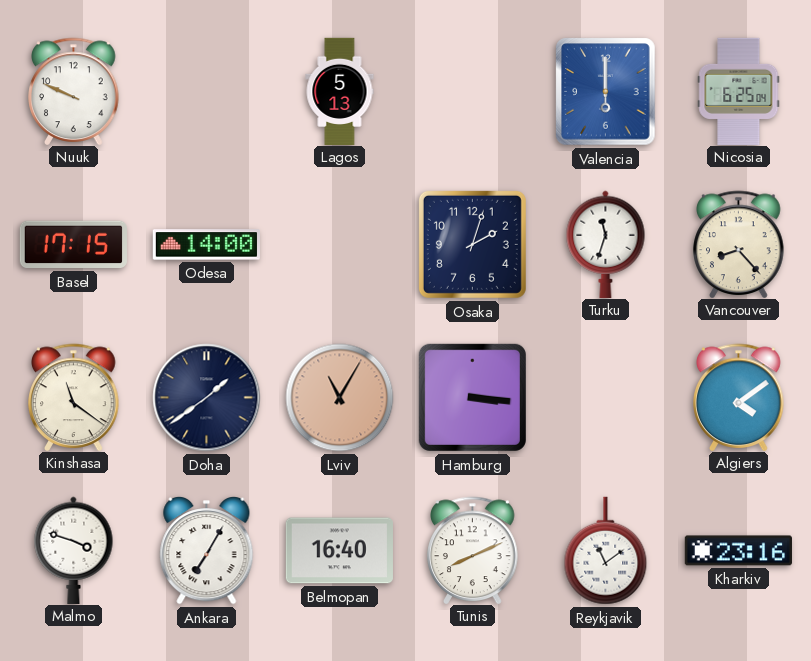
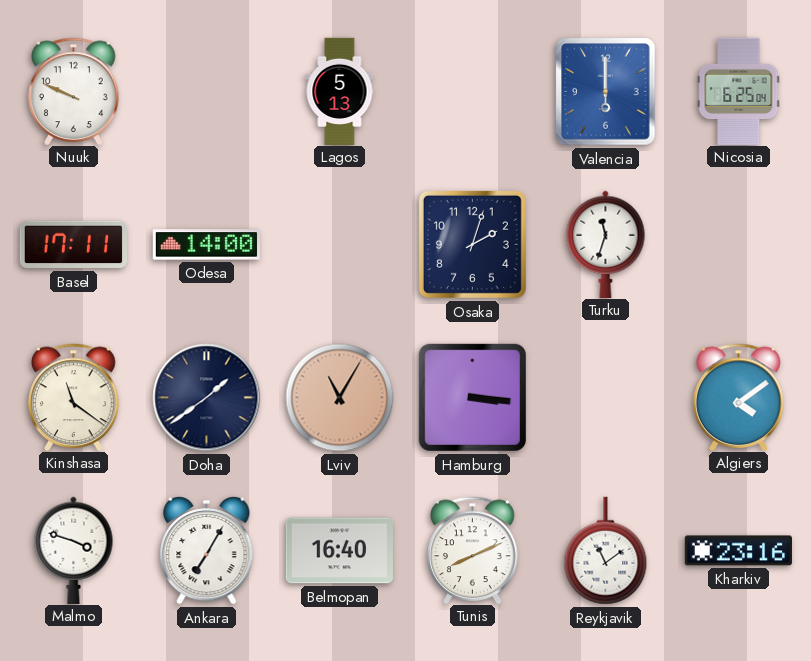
Basel: 17:15 -> 17:11 (73, 245)
Vancouver: 8:23 -> none (739, 244)
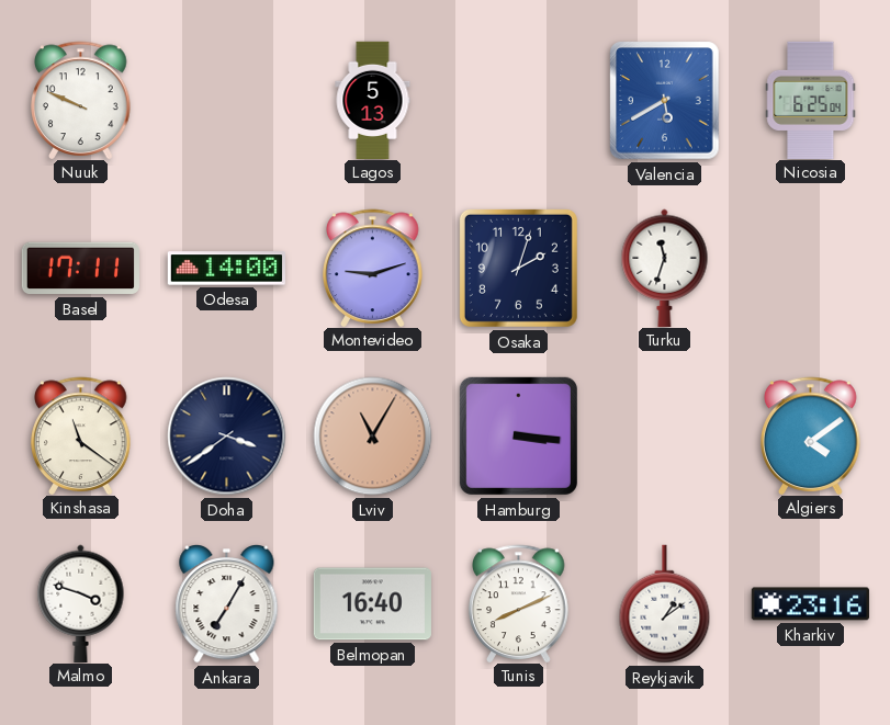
Valencia: 6:00 -> 5:40 (665, 101)
Montevideo: none -> 9:12 (373, 268)
Doha: 1:39 -> 3:39 (227, 437)
Reykjavik: 11:09 -> 1:09 (665, 604)
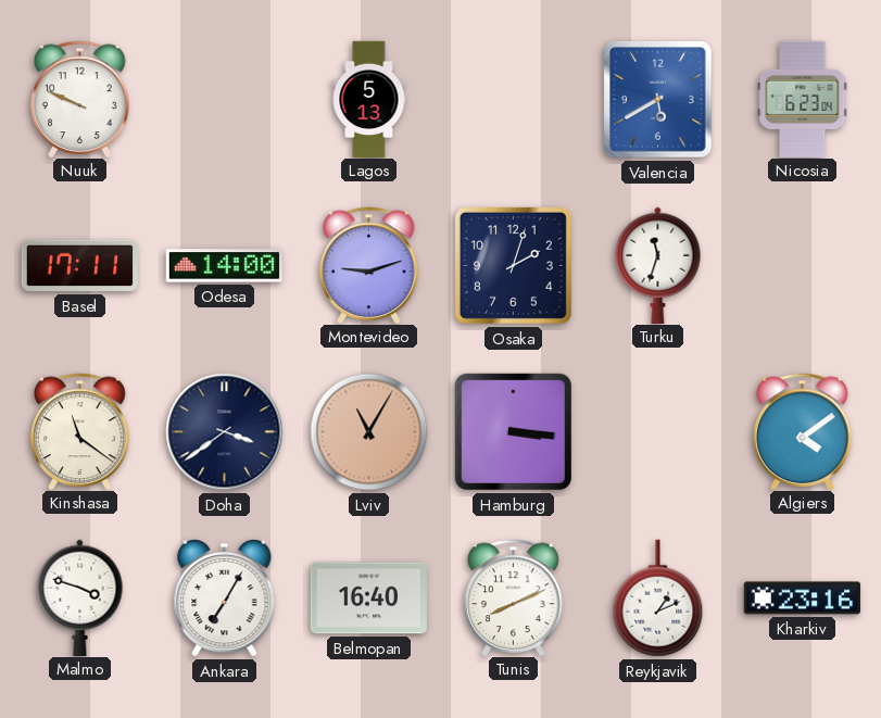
Nicosia: 6:25 -> 6:23 (803, 99)
Reykjavik: 1:09 -> 1:11 (658, 599)
